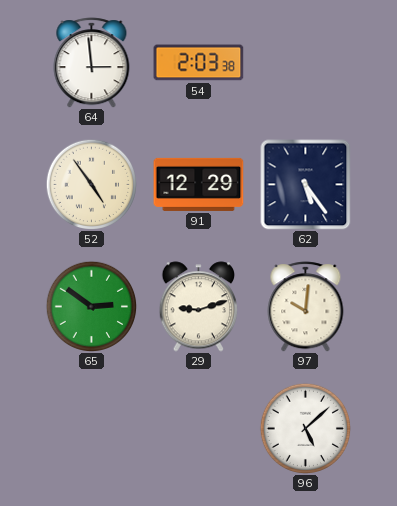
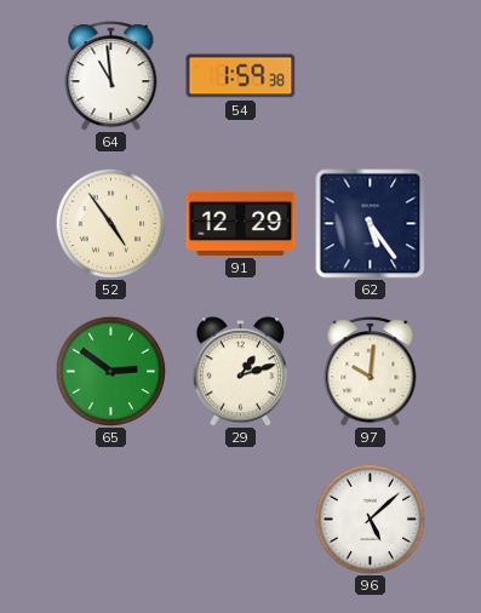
64: 2:59 -> 10:59 (111, 76)
54: 2:03 -> 1:59 (241, 76)
29: 9:12 -> 1:12 (241, 372)
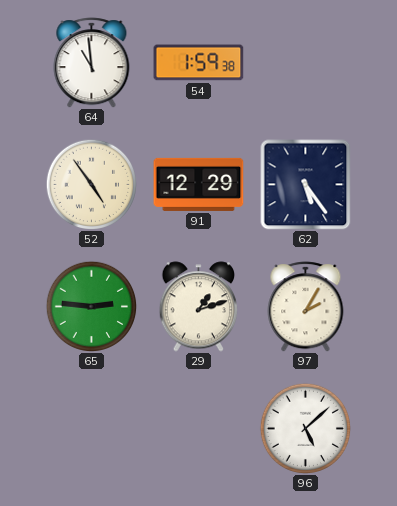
65: 2:51 -> 2:46 (91, 306)
97: 10:01 -> 2:05 (306, 307)
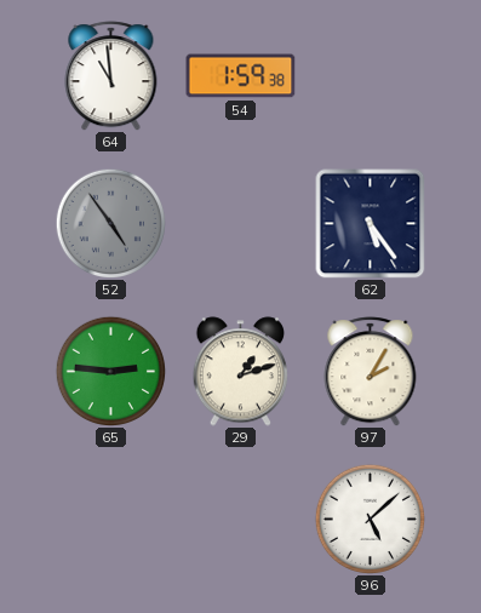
52 dial: cream -> grey (110, 223)
91: 12:29 -> none (199, 184)
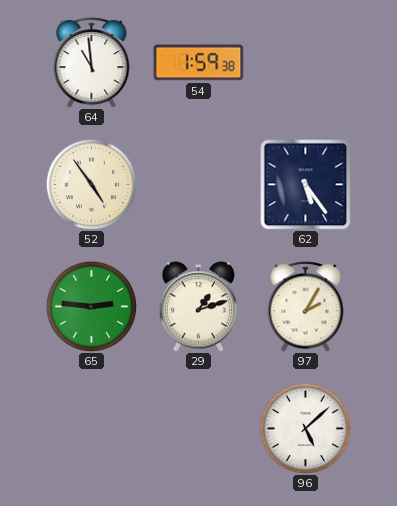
52 dial: grey -> cream (91, 184)
